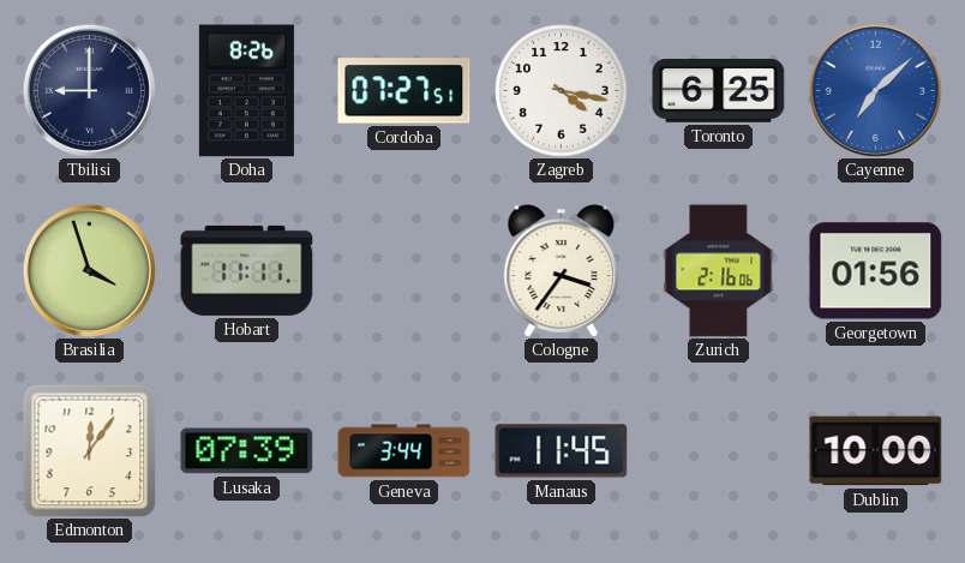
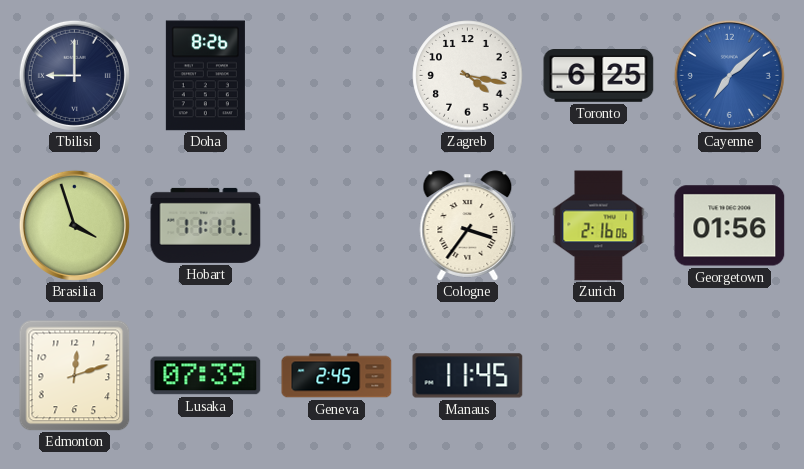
Cordoba: 07:27 -> none (404, 91)
Edmonton: 12:06 -> 12:12 (74, 375)
Geneva: 3:44 -> 2:45 (337, 376)
Dublin: 10:00 -> none (876, 451)
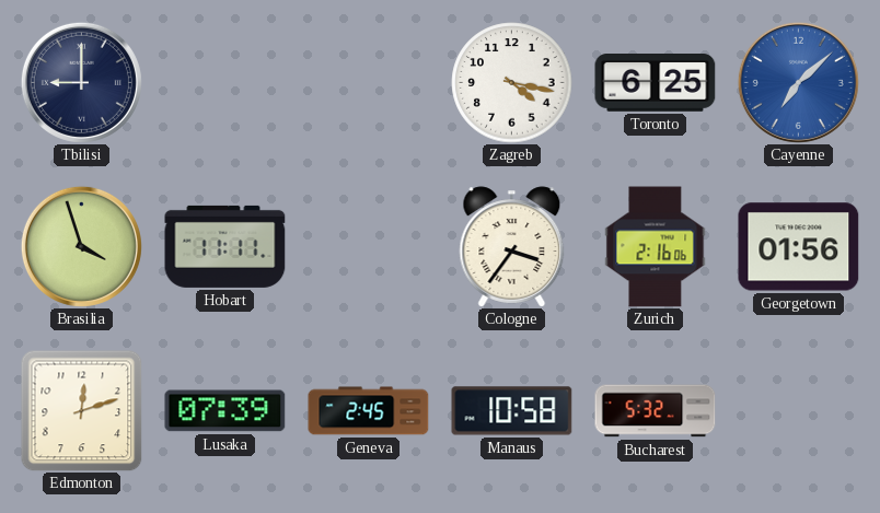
Doha: 8:26 -> none (205, 76)
Manaus: 11:45 -> 10:58 (512, 411)
Bucharest: none -> 5:32 (656, 411)
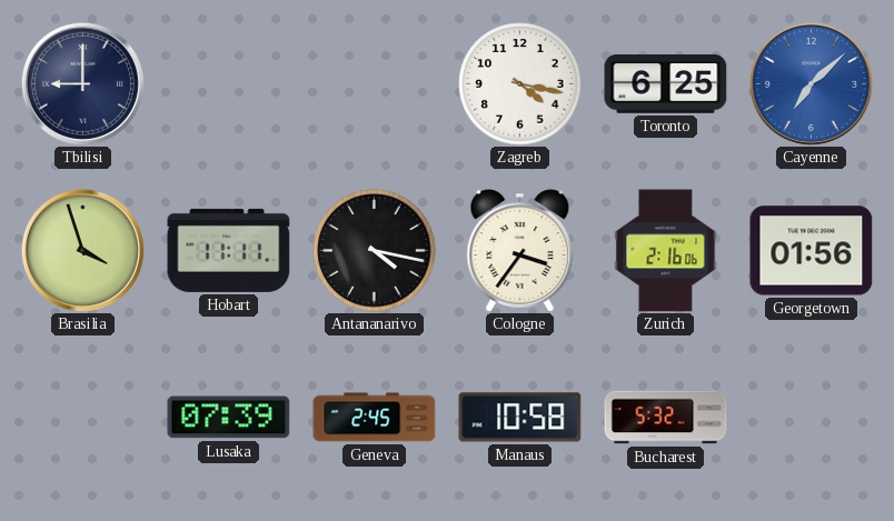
Antananarivo: none -> 4:17 (375, 251)
Edmonton: 12:12 -> none (81, 410)
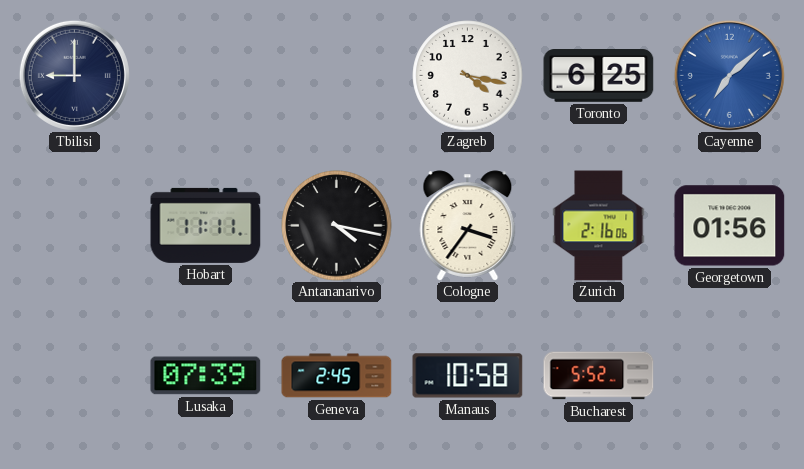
Brasilia: 3:57 -> none (82, 250)
Bucharest: 5:32 -> 5:52 (599, 376)
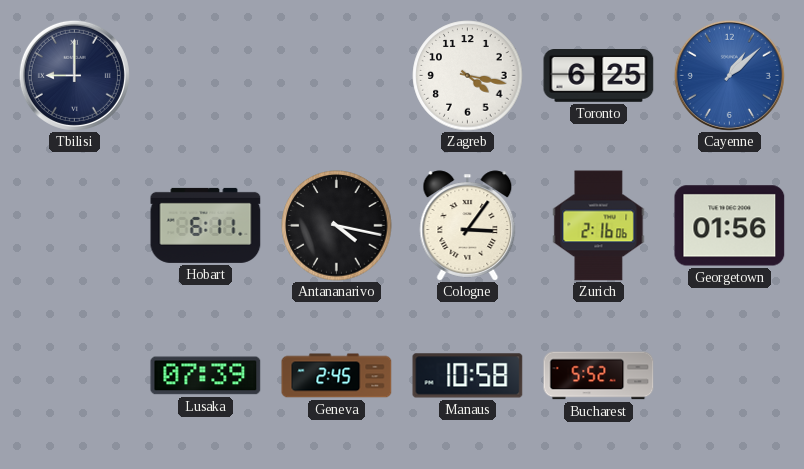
Cayenne: 7:08 -> 1:08 (729, 75)
Hobart: 11:11 -> 6:11 (206, 225)
Cologne: 3:36 -> 3:06 (468, 226)
